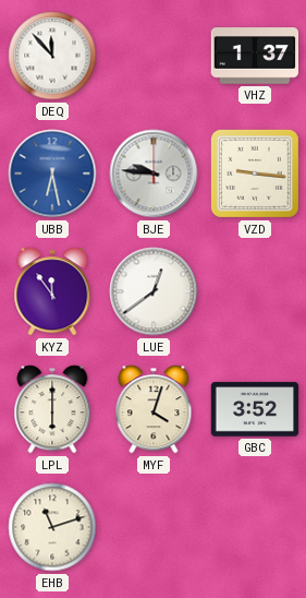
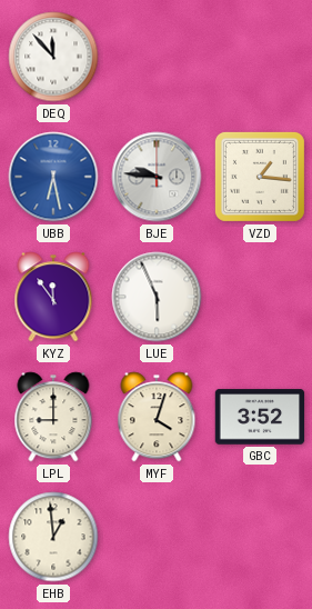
VHZ: 1:37 -> none (255, 56)
VZD: 9:16 -> 1:16 (260, 177)
LUE: 12:39 -> 5:56 (157, 297)
LPL: 6:00 -> 9:00 (53, 417)
EHB: 11:12 -> 12:59 (53, 537)
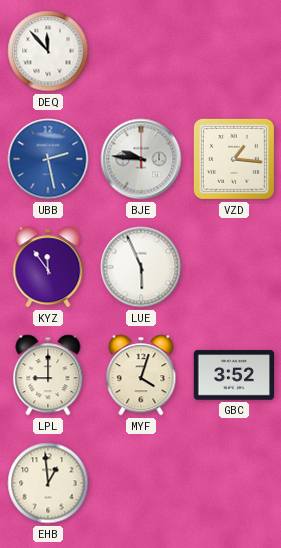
UBB: 6:28 -> 2:28 (48, 159)
